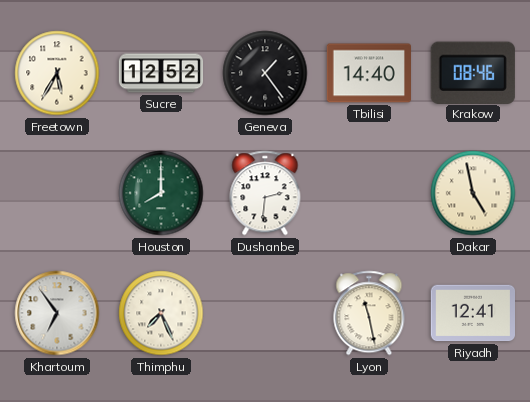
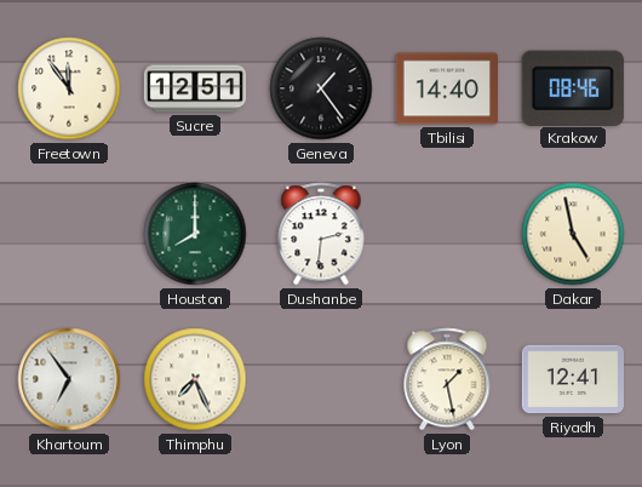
Freetown: 5:35 -> 11:54 (69, 88)
Sucre: 12:52 -> 12:51 (195, 88)
Lyon: 11:28 -> 1:28 (447, 379)
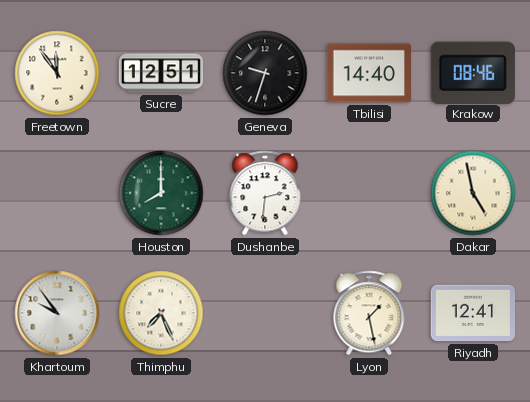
Geneva: 1:24 -> 9:33 (265, 73)
Khartoum: 6:54 -> 9:54 (57, 313)
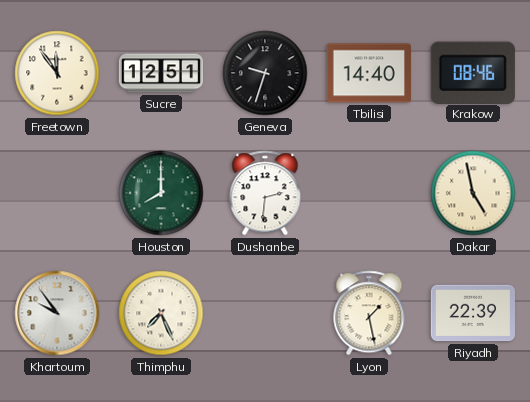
Riyadh: 12:41 -> 22:39 (472, 313)
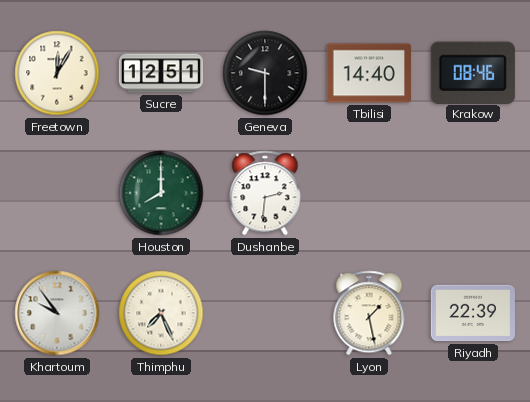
Freetown: 11:54 -> 12:05 (57, 73)
Geneva: 9:33 -> 9:30 (265, 73)
Dakar: 4:58 -> none (473, 193)
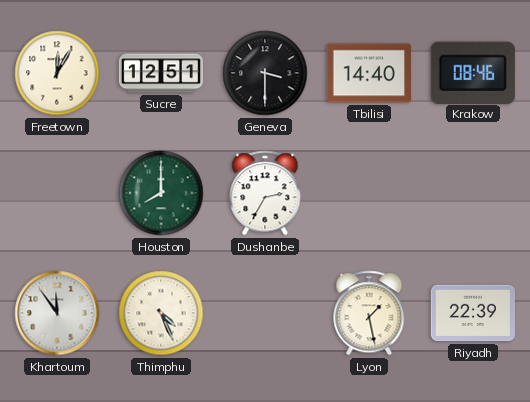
Geneva: 9:30 -> 3:30 (265, 73)
Dushanbe: 2:31 -> 2:35 (265, 193)
Khartoum: 9:54 -> 11:54 (57, 313)
Thimphu: 7:26 -> 4:26 (161, 313)
